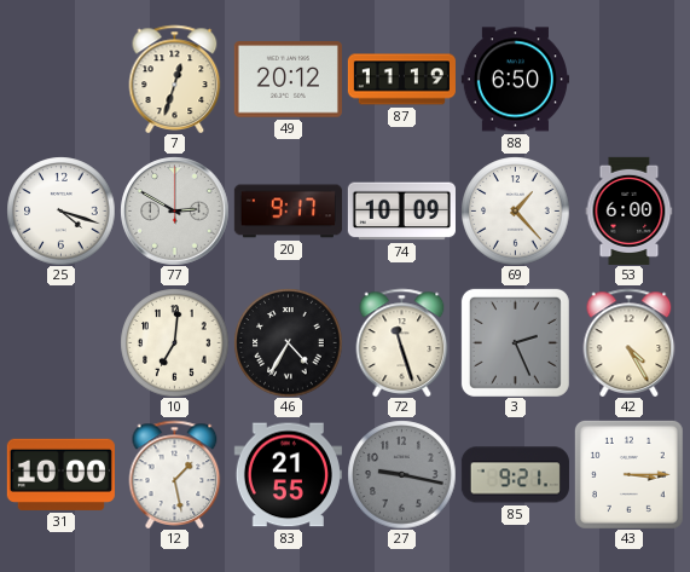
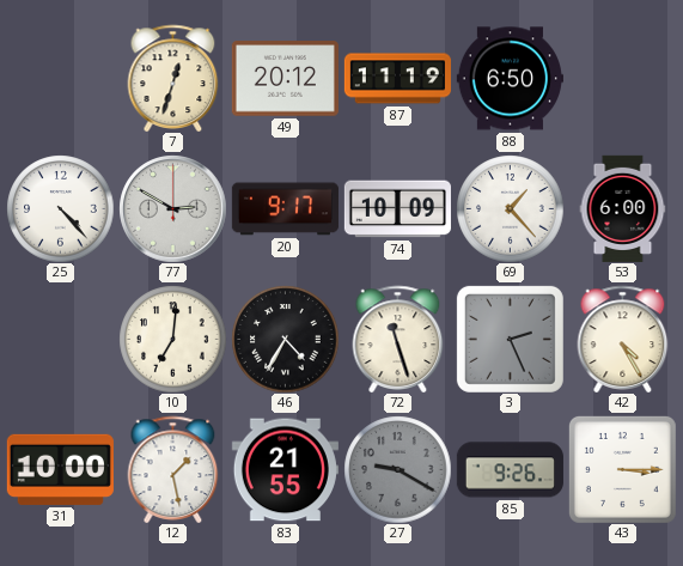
25: 4:18 -> 4:23 (60, 208)
27: 9:17 -> 9:20 (397, 469)
85: 9:21 -> 9:26 (510, 470)
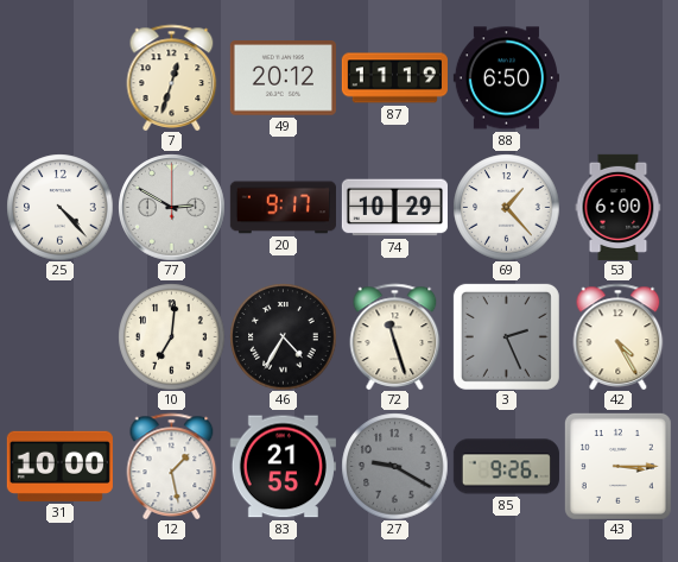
74: 10:09 -> 10:29 (394, 208)
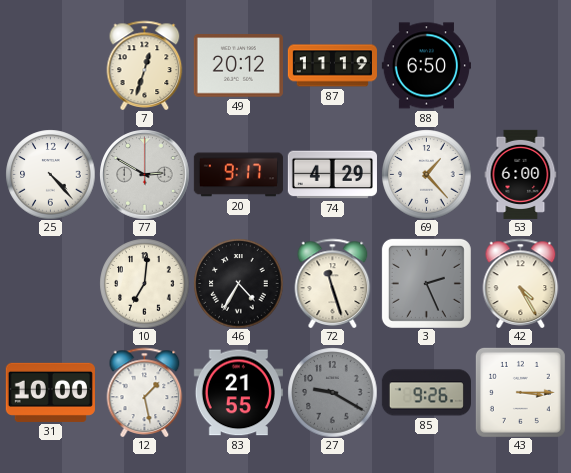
74: 10:29 -> 4:29 (332, 175)
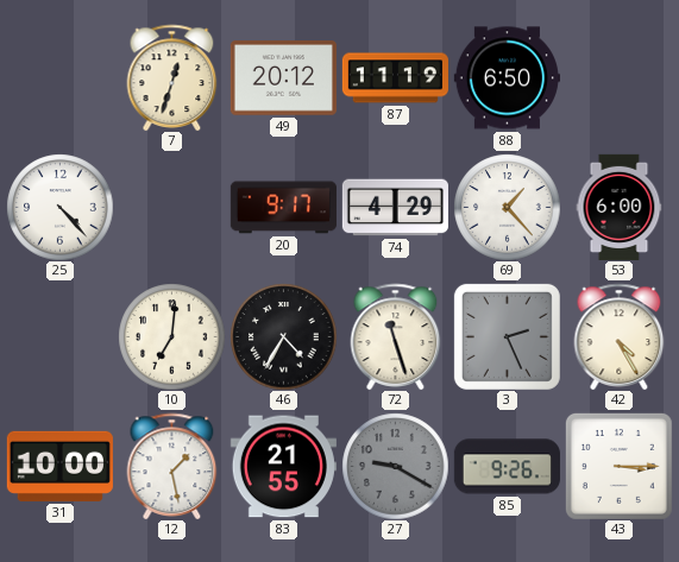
77: 2:50 -> none (144, 174)
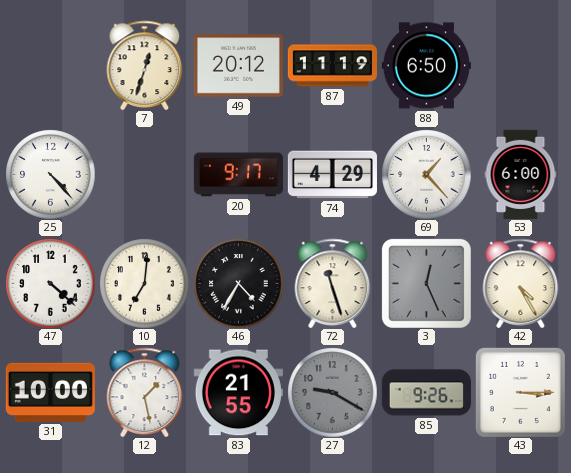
47: none -> 4:22 (50, 283)
3: 2:26 -> 12:26 (426, 283)
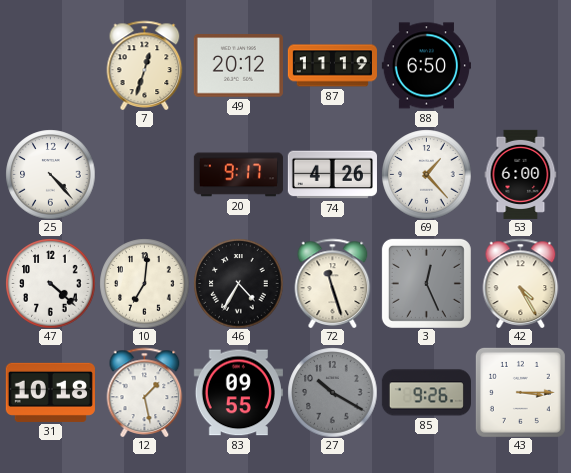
74: 4:29 -> 4:26 (332, 175)
31: 10:00 -> 10:18 (50, 392)
83: 21:55 -> 09:55 (238, 393)
27: 9:20 -> 10:20 (332, 392)
